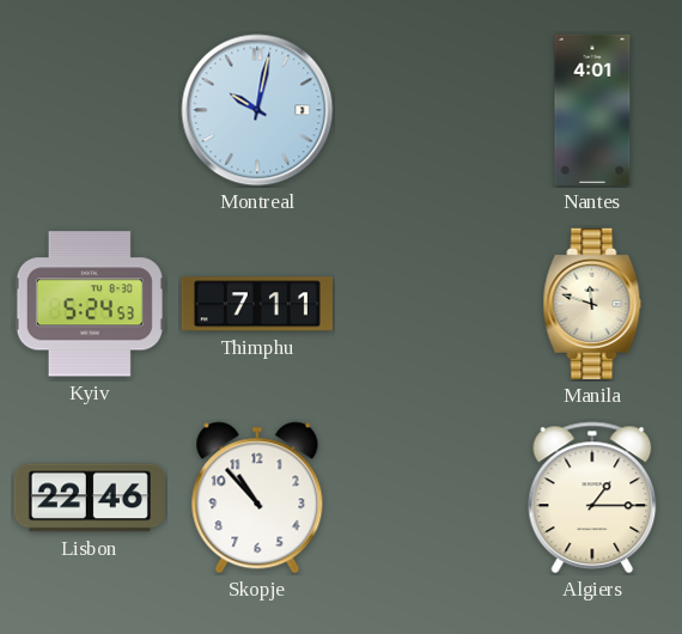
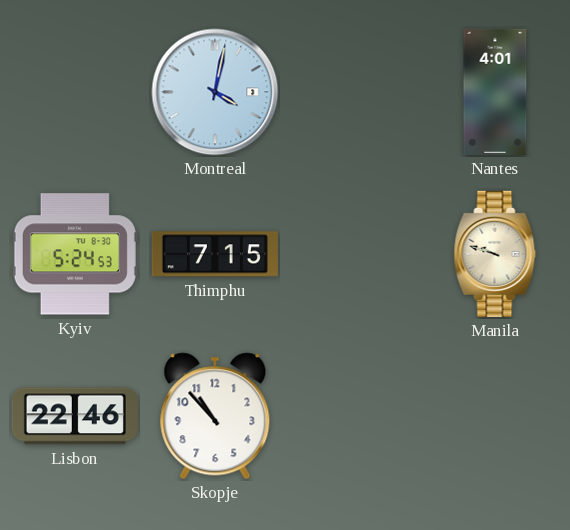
Montreal: 10:02 -> 4:02 (215, 92)
Thimphu: 7:11 -> 7:15 (215, 254)
Manila: 11:48 -> 9:48 (495, 254)
Algiers: 1:15 -> none (592, 498)
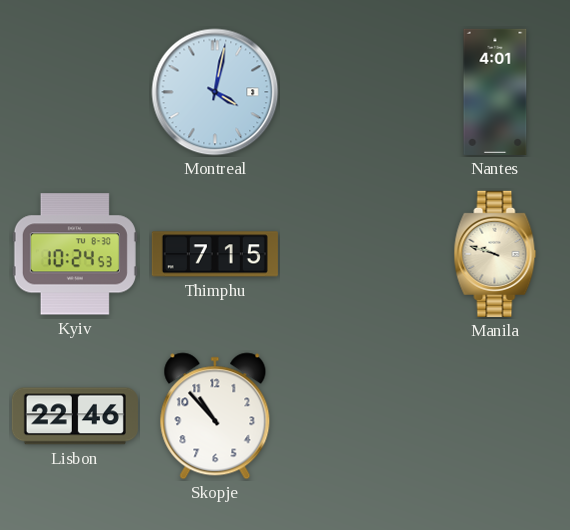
Kyiv: 5:24 -> 10:24 (75, 254)
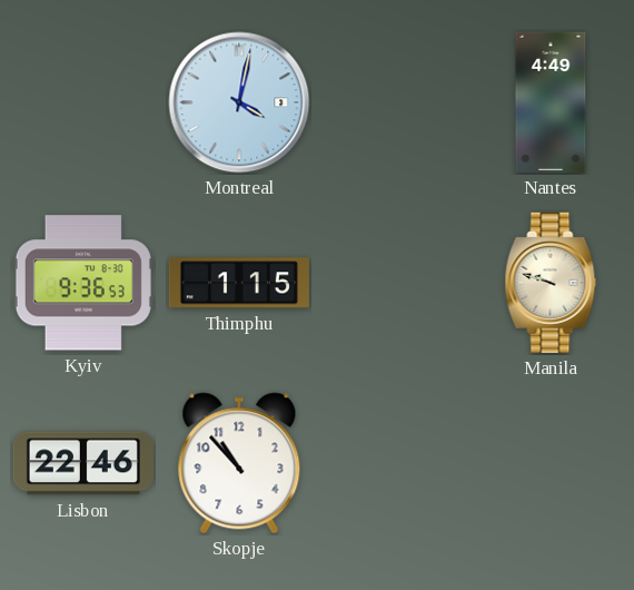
Nantes: 4:01 -> 4:49 (551, 102)
Kyiv: 10:24 -> 9:36 (83, 283)
Thimphu: 7:15 -> 1:15 (239, 283)
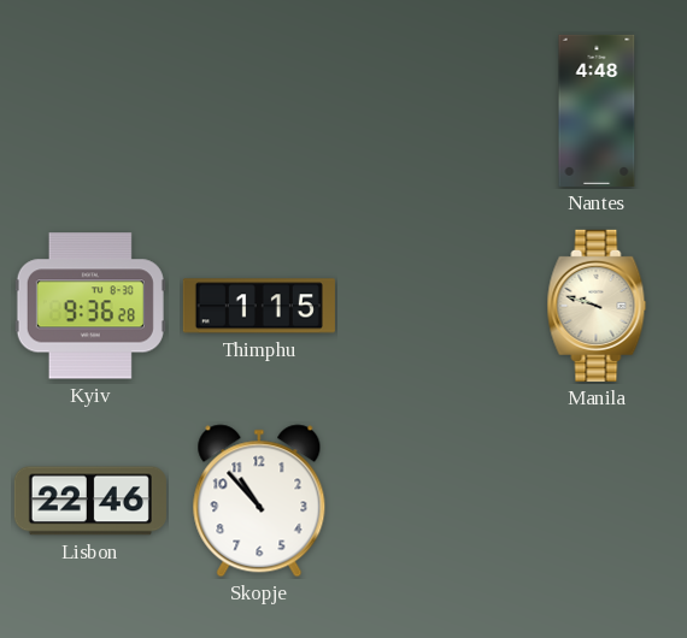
Montreal: 4:02 -> none (239, 102)
Nantes: 4:49 -> 4:48 (597, 111)
Kyiv: 9:36:53 -> 9:36:28 (90, 306)
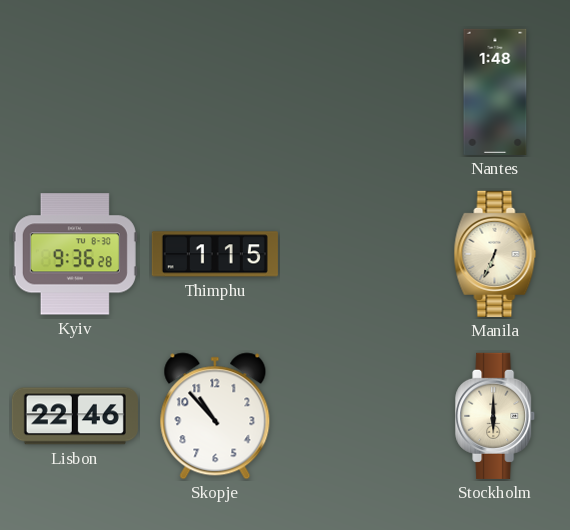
Nantes: 4:48 -> 1:48 (495, 92)
Manila: 9:48 -> 6:34 (495, 254)
Stockholm: none -> 6:00 (496, 416)
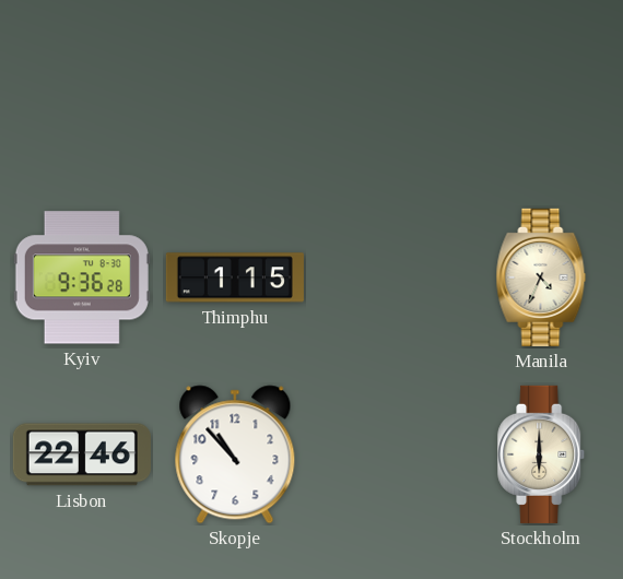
Nantes: 1:48 -> none (495, 92)
Manila: 6:34 -> 4:34 (541, 277)
